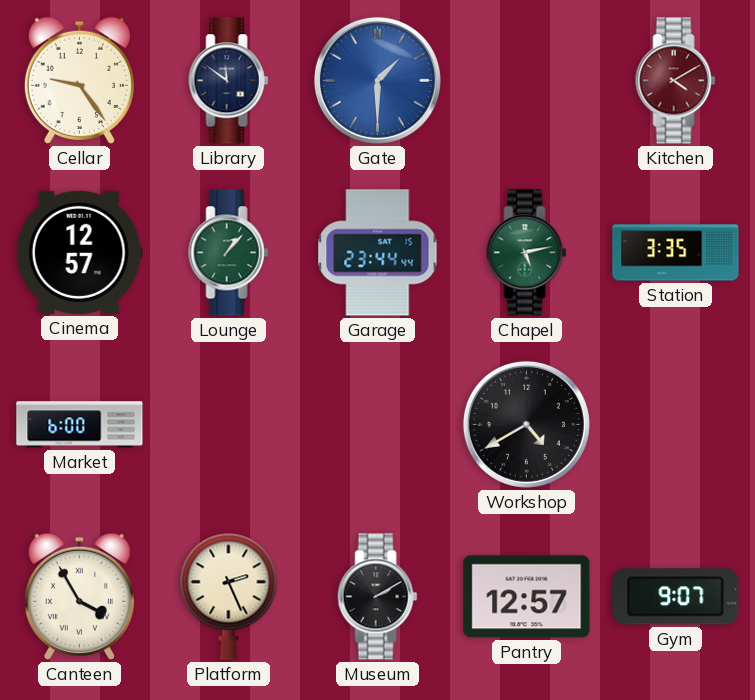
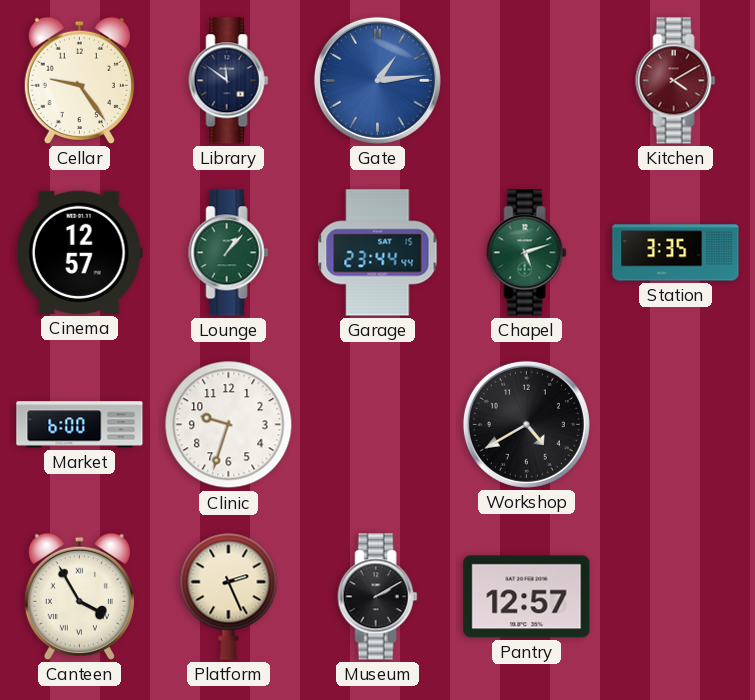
Gate: 1:30 -> 1:14 (377, 80)
Chapel: 5:13 -> 5:12 (527, 253)
Clinic: none -> 9:33 (229, 425)
Gym: 9:07 -> none (676, 597)
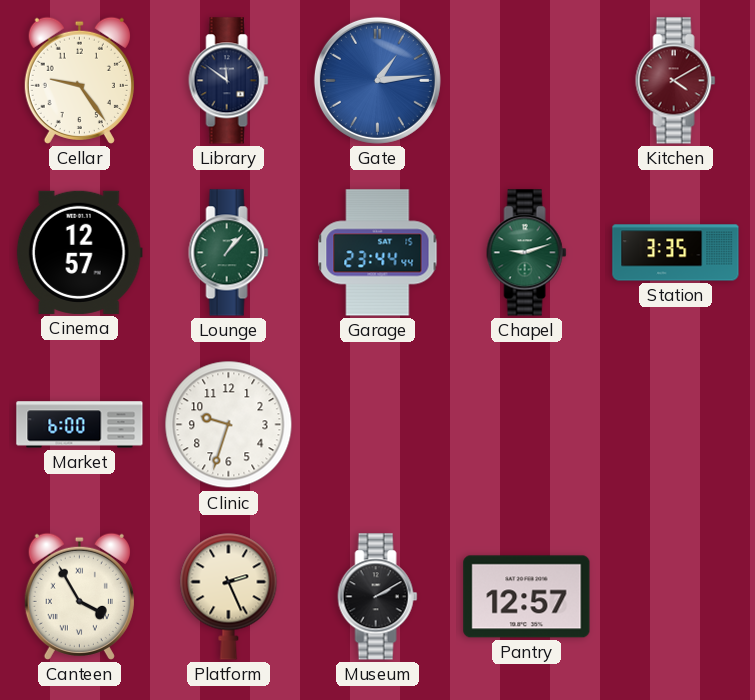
Chapel: 5:12 -> 9:12 (527, 253)
Workshop: 4:40 -> none (526, 424)
